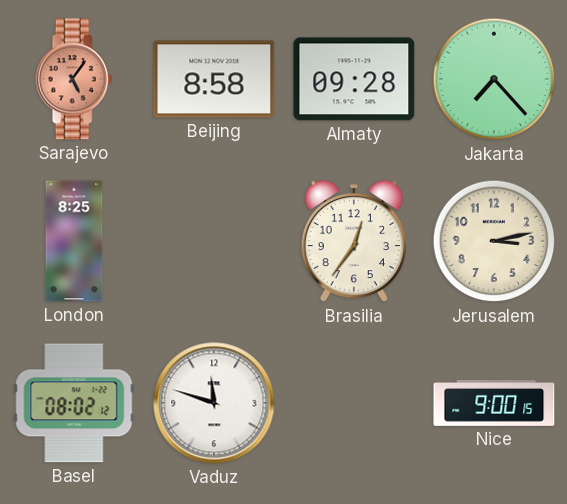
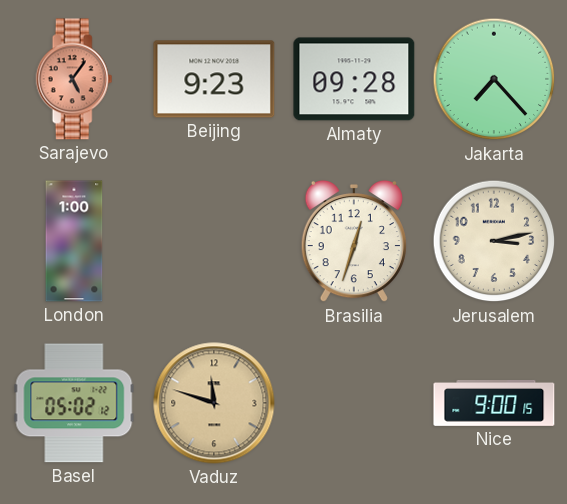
Beijing: 8:58 -> 9:23 (214, 79)
London: 8:25 -> 1:00 (74, 241)
Brasilia: 12:36 -> 12:33 (354, 241)
Basel: 08:02 -> 05:02 (74, 403)
Vaduz dial: white -> champagne (214, 403)
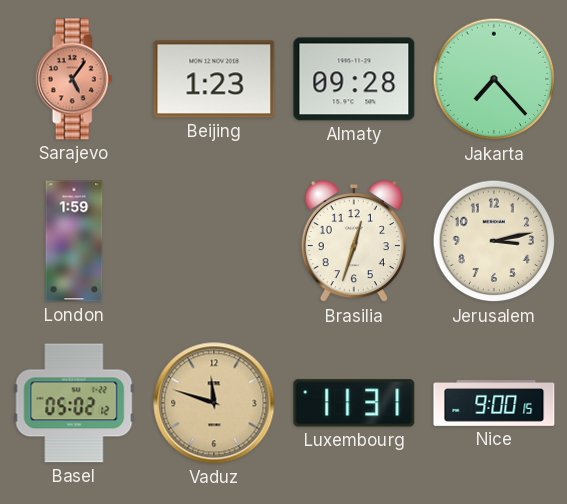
Beijing: 9:23 -> 1:23 (214, 79)
London: 1:00 -> 1:59 (74, 241)
Luxembourg: none -> 11:31 (354, 403)
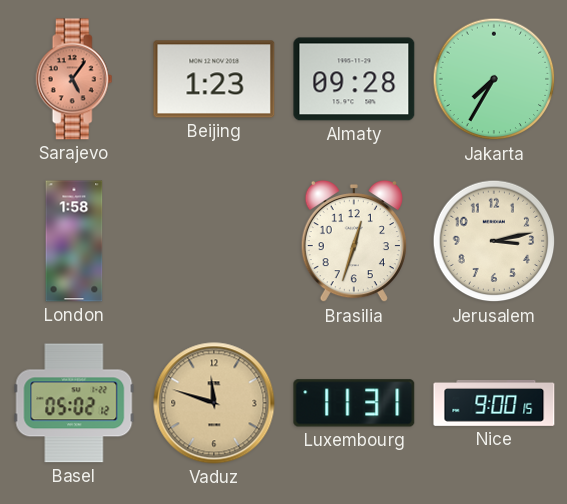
Jakarta: 7:23 -> 7:35 (494, 79)
London: 1:59 -> 1:58 (74, 241)
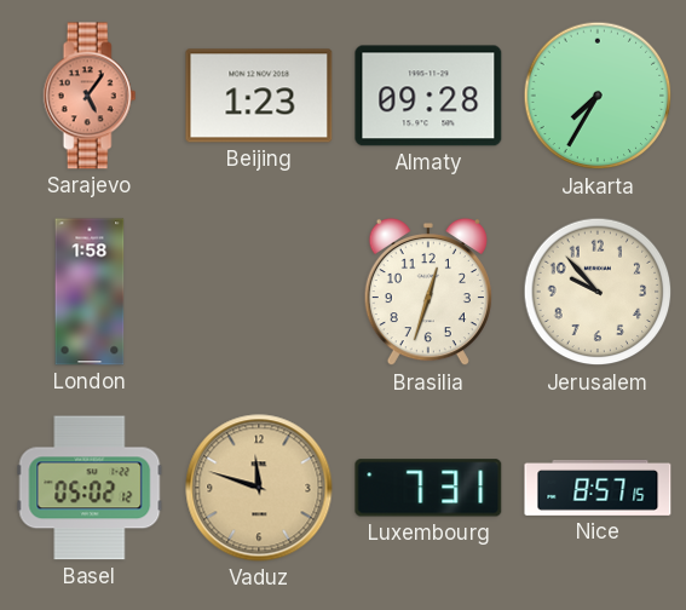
Jerusalem: 3:13 -> 9:53 (598, 292)
Luxembourg: 11:31 -> 7:31 (428, 488)
Nice: 9:00 -> 8:57 (598, 488)
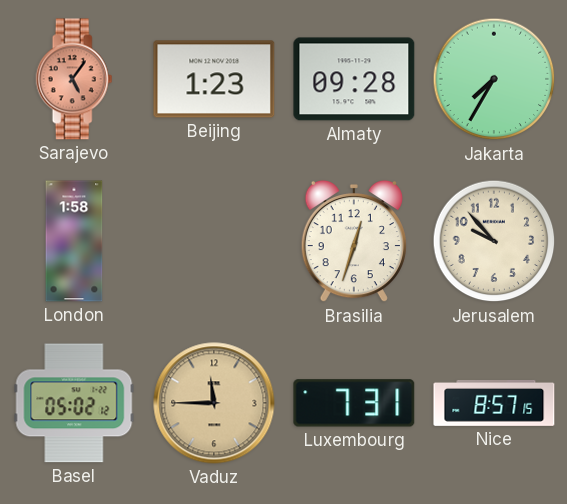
Vaduz: 11:48 -> 11:45 (214, 403)
